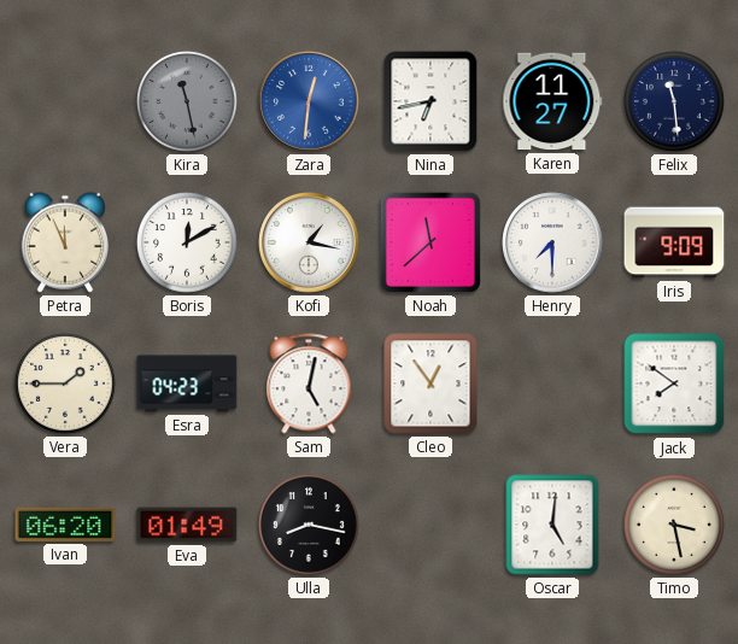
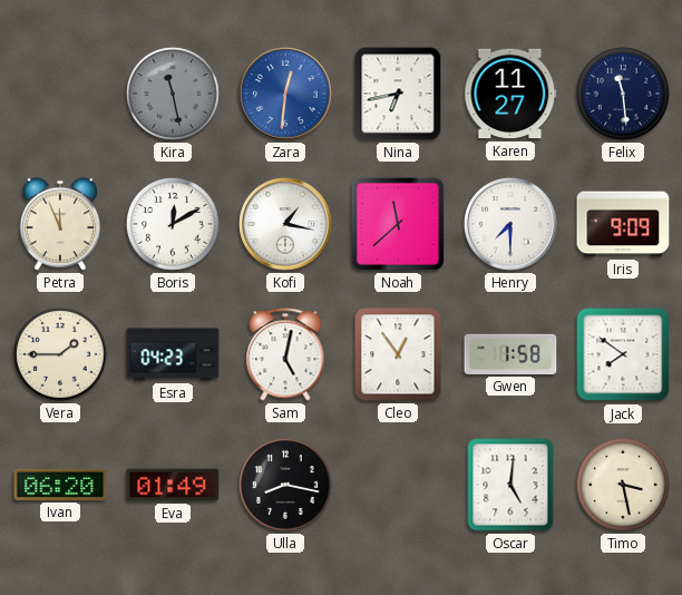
Gwen: none -> 1:58 (510, 354)
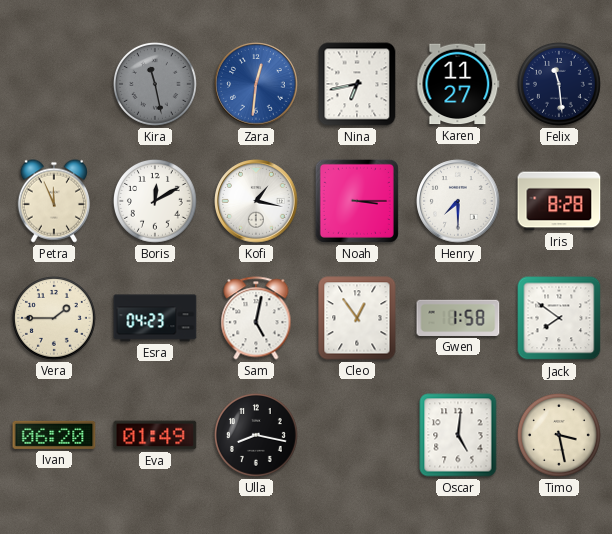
Noah: 11:38 -> 3:15 (357, 201)
Iris: 9:09 -> 8:28 (559, 201)
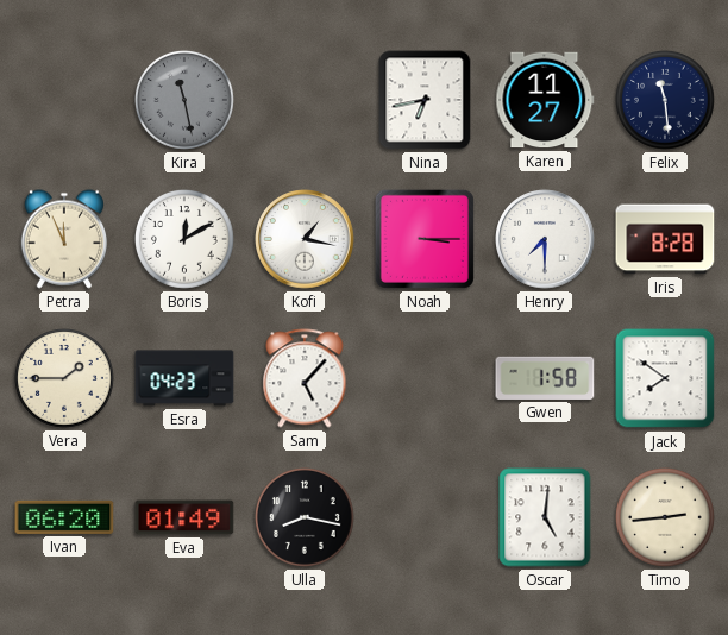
Zara: 12:31 -> none (256, 84)
Sam: 5:02 -> 5:07 (305, 378)
Cleo: 12:54 -> none (357, 318)
Timo: 3:28 -> 2:44 (665, 517)
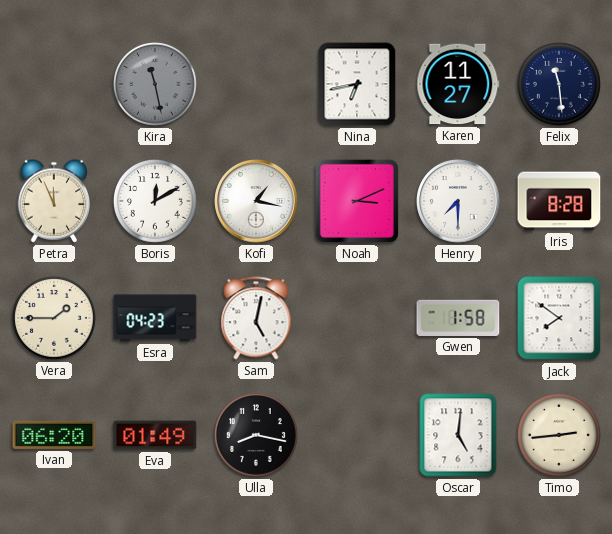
Noah: 3:15 -> 3:11 (357, 201)
Sam: 5:07 -> 5:02 (256, 318)
